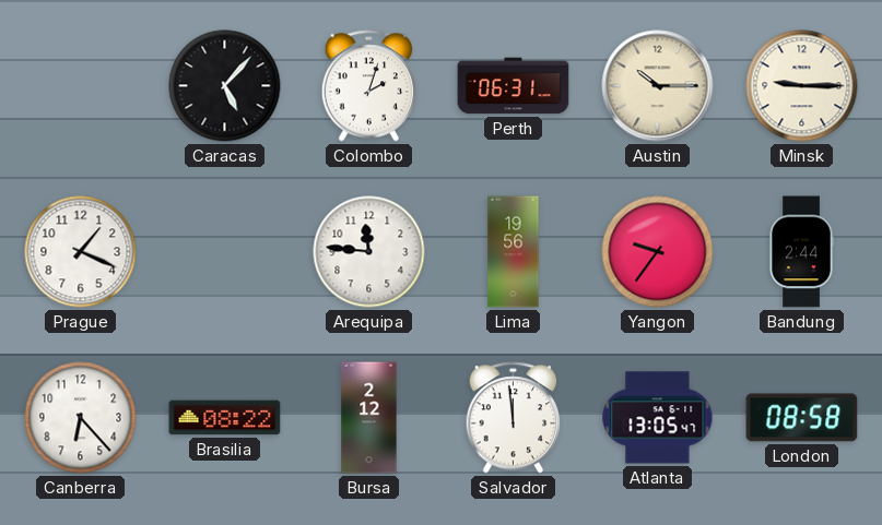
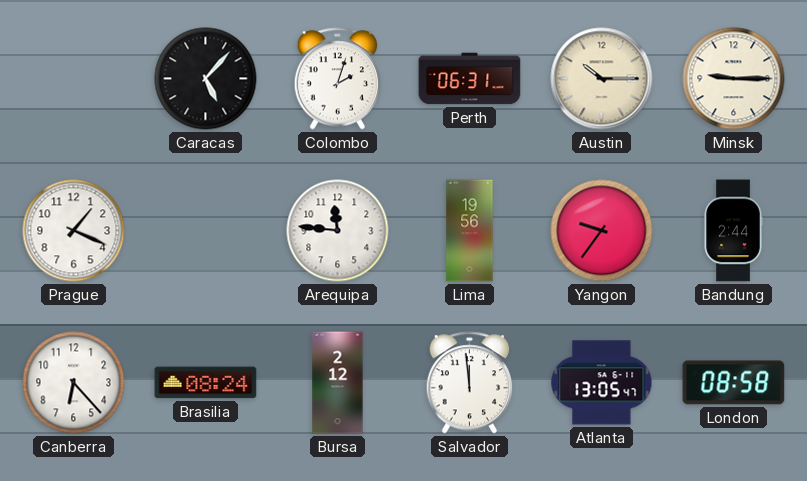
Brasilia: 08:22 -> 08:24 (206, 383)
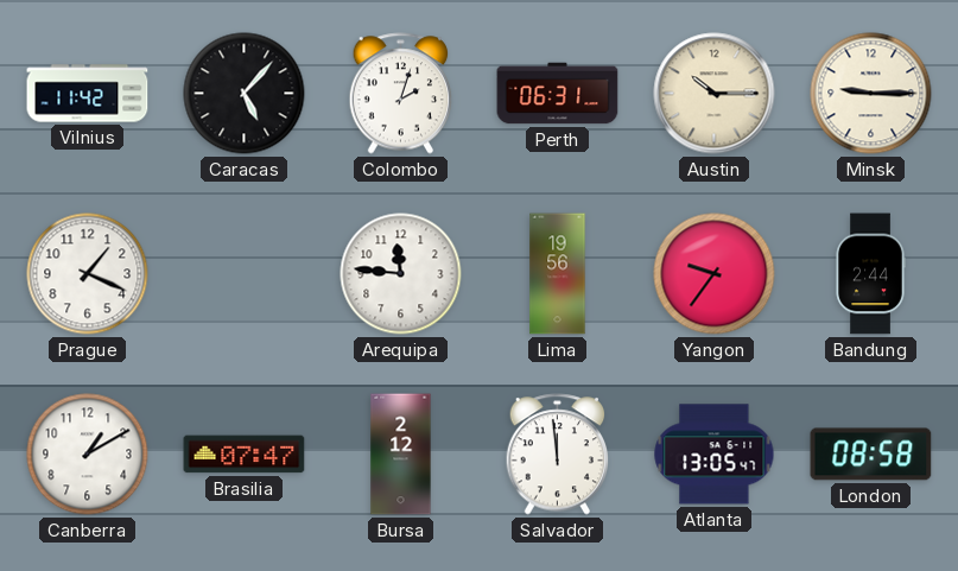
Vilnius: none -> 11:42 (88, 94)
Canberra: 6:23 -> 1:10 (88, 455)
Brasilia: 08:24 -> 07:47 (245, 455)
